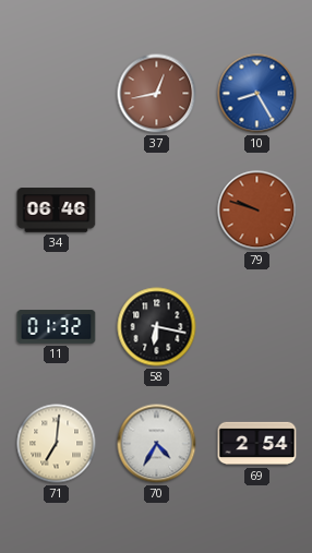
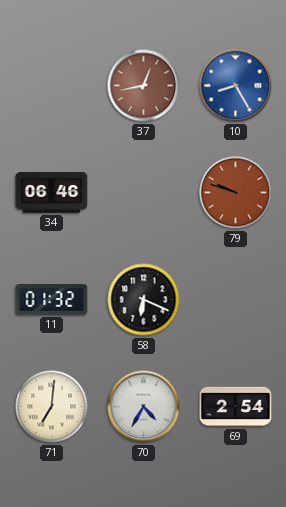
58: 6:17 -> 6:19 (144, 300)
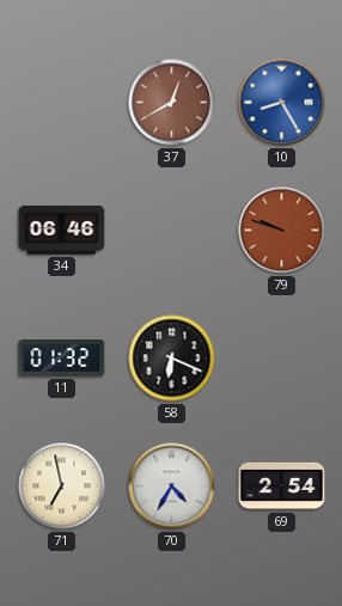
37: 12:43 -> 12:40 (172, 103)
71: 7:01 -> 6:58 (62, 486)
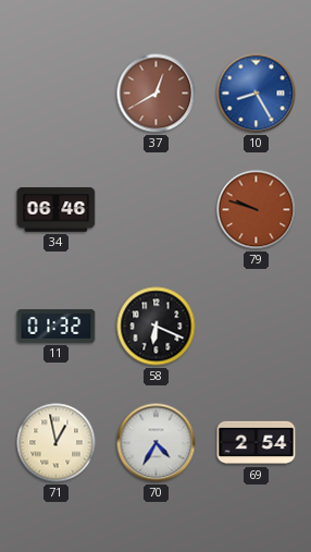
71: 6:58 -> 12:58 (57, 443)
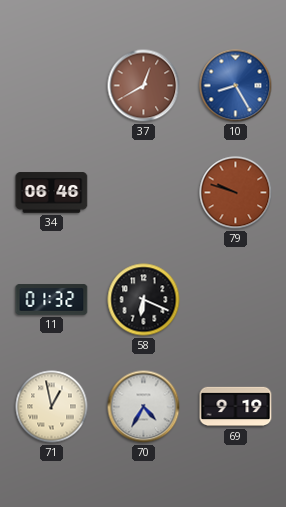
69: 2:54 -> 9:19 (236, 407)
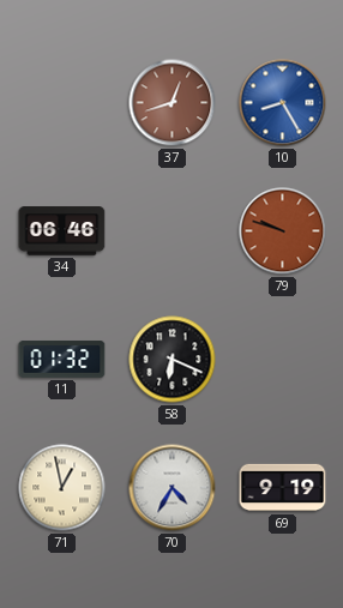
37: 12:40 -> 12:42 (173, 103)
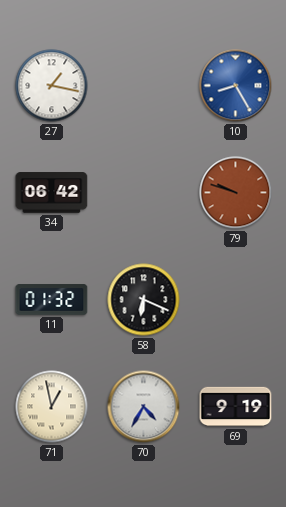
27: none -> 1:17 (52, 86)
37: 12:42 -> none (173, 103)
34: 06:46 -> 06:42 (52, 193)
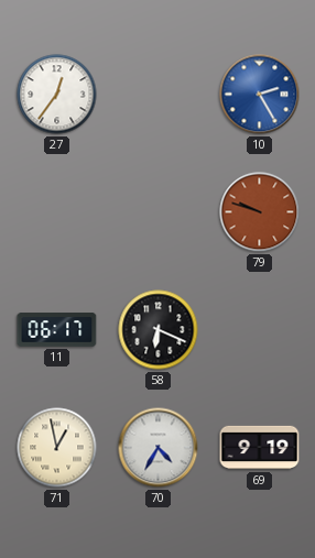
27: 1:17 -> 12:36 (57, 95)
10: 8:25 -> 2:25 (260, 95)
34: 06:42 -> none (52, 193)
11: 01:32 -> 06:17 (57, 330)
